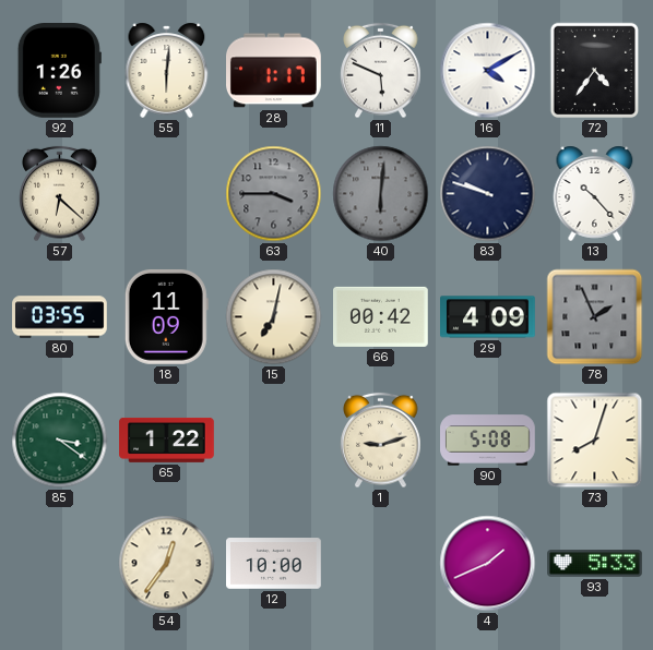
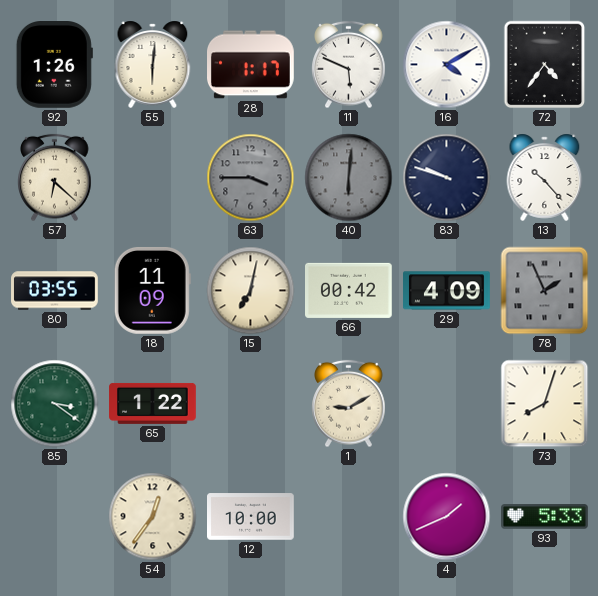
1: 9:12 -> 9:10 (349, 404)
90: 5:08 -> none (488, 441)
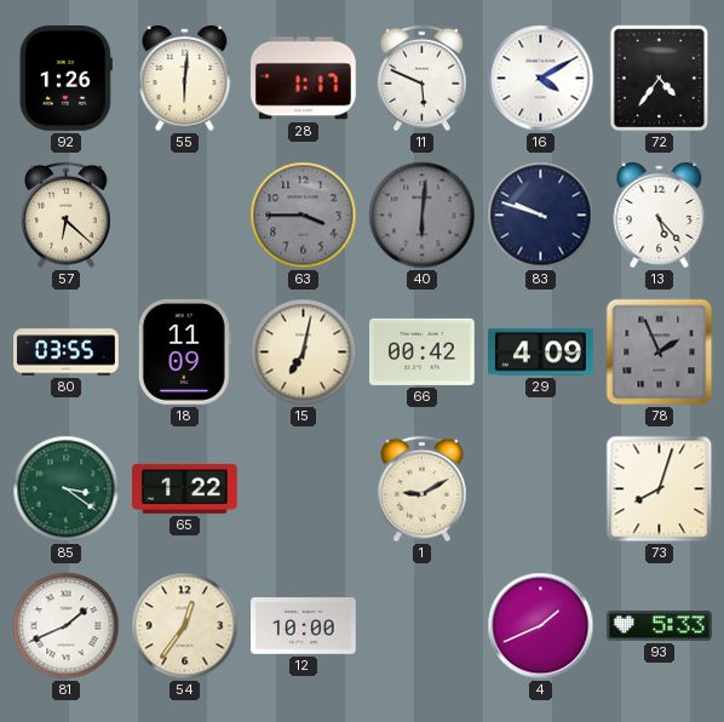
13: 10:23 -> 5:23 (660, 214)
81: none -> 1:41 (67, 626)
